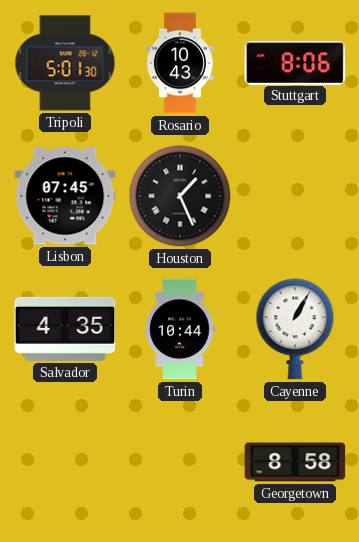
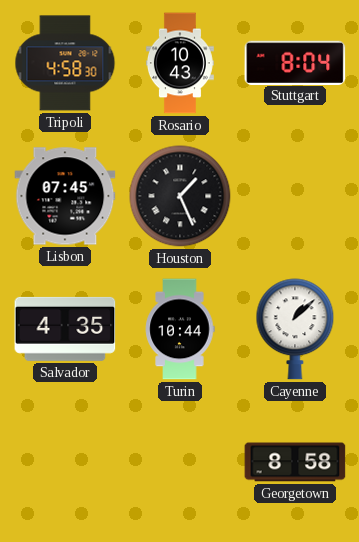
Tripoli: 5:01 -> 4:58 (65, 63)
Stuttgart: 8:06 -> 8:04 (295, 62)
Cayenne: 1:05 -> 1:08 (295, 329)
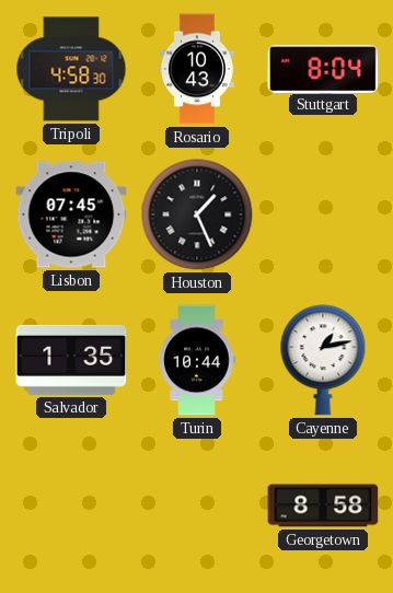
Salvador: 4:35 -> 1:35 (71, 360)
Cayenne: 1:08 -> 1:13 (323, 360)
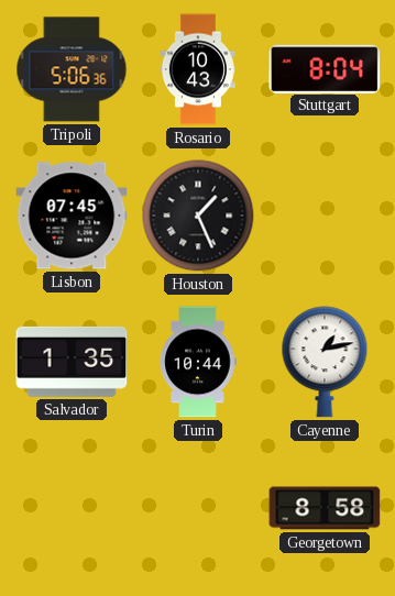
Tripoli: 4:58 -> 5:06 (72, 69)
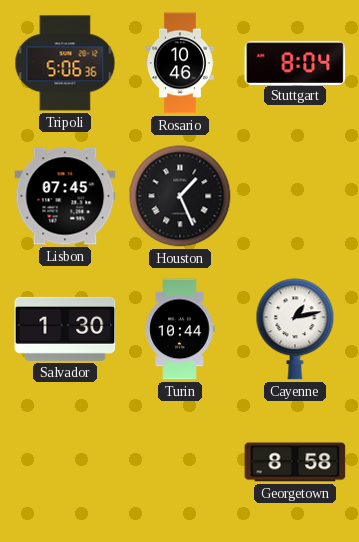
Rosario: 10:43 -> 10:46 (180, 63)
Salvador: 1:35 -> 1:30 (65, 329)
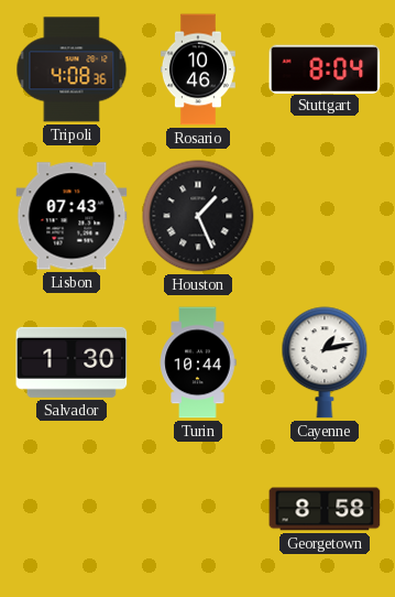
Tripoli: 5:06 -> 4:08 (72, 69)
Lisbon: 07:45 -> 07:43 (72, 216)
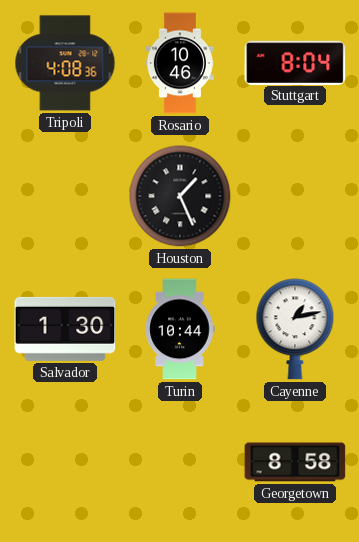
Lisbon: 07:43 -> none (72, 216)
